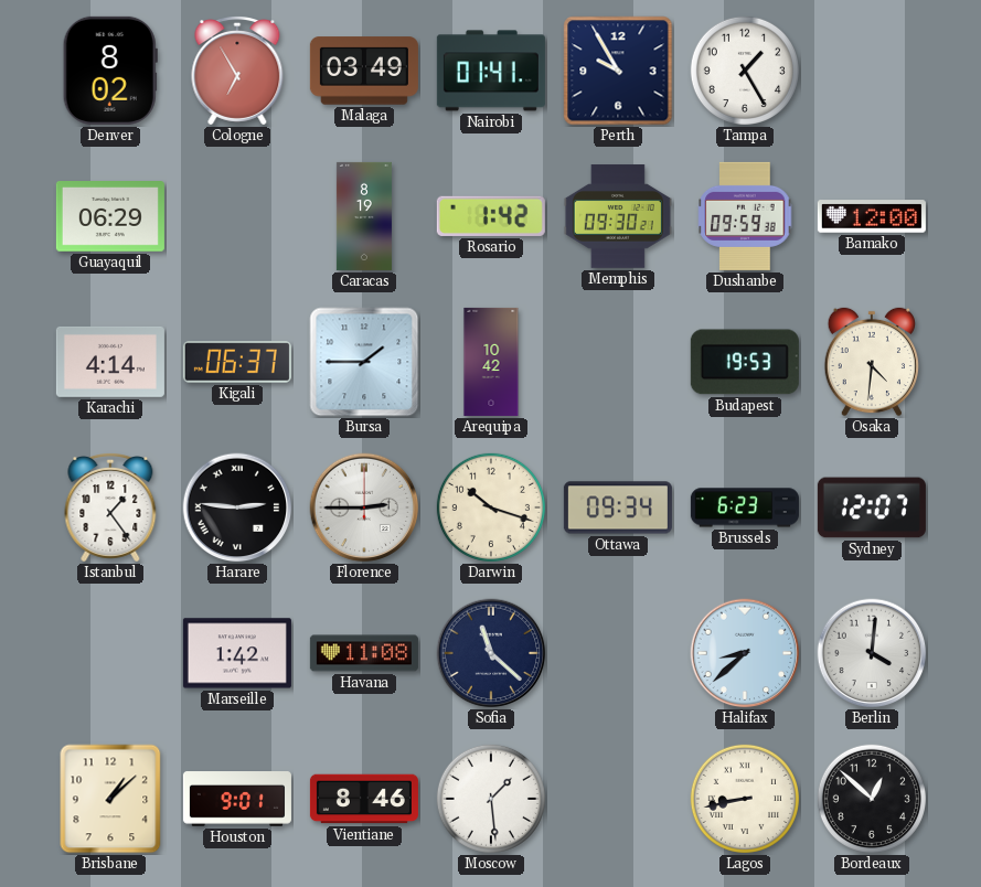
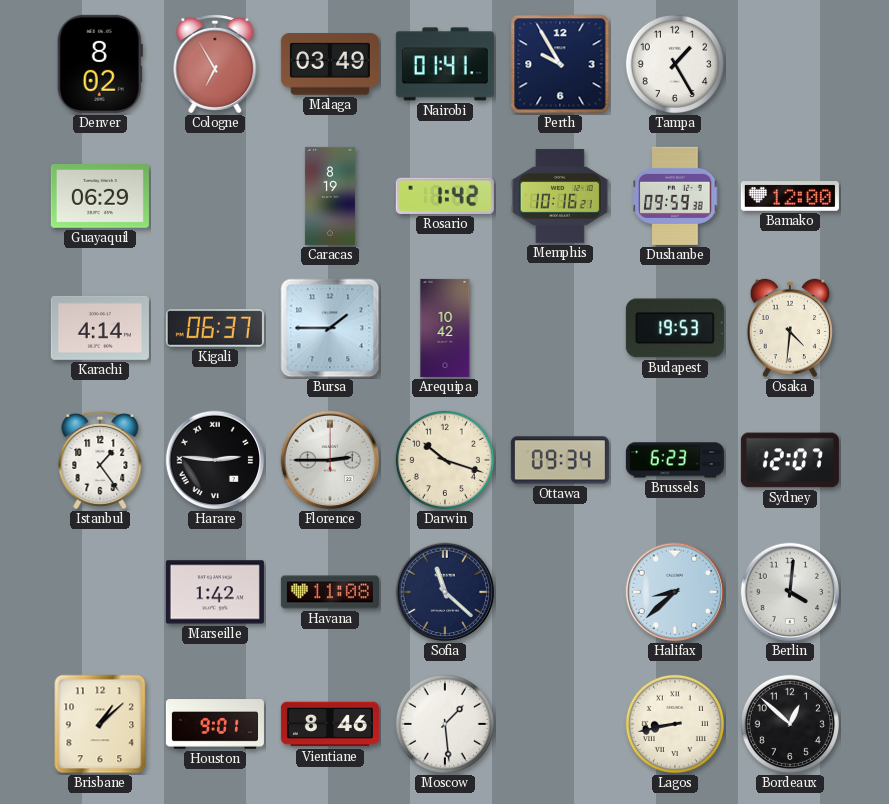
Memphis: 09:30 -> 10:16 (560, 196)
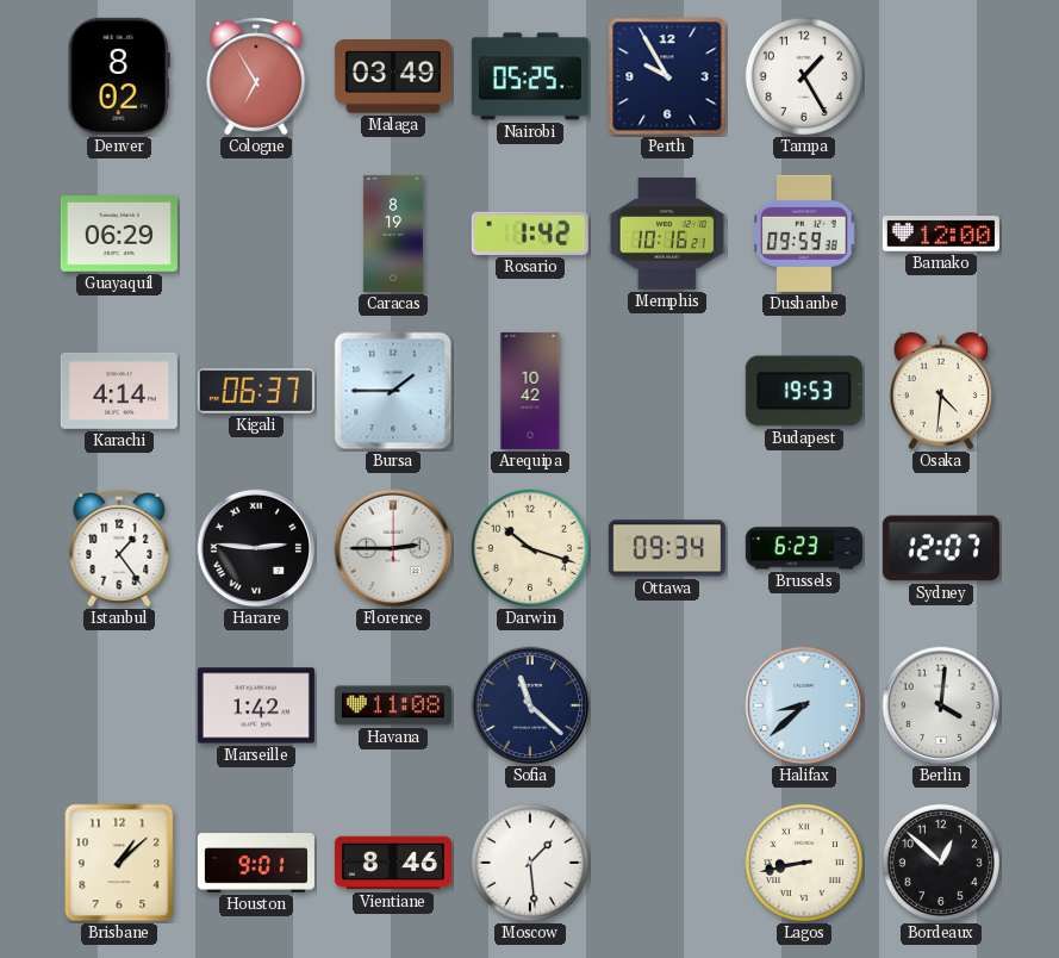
Nairobi: 01:41 -> 05:25 (530, 76)
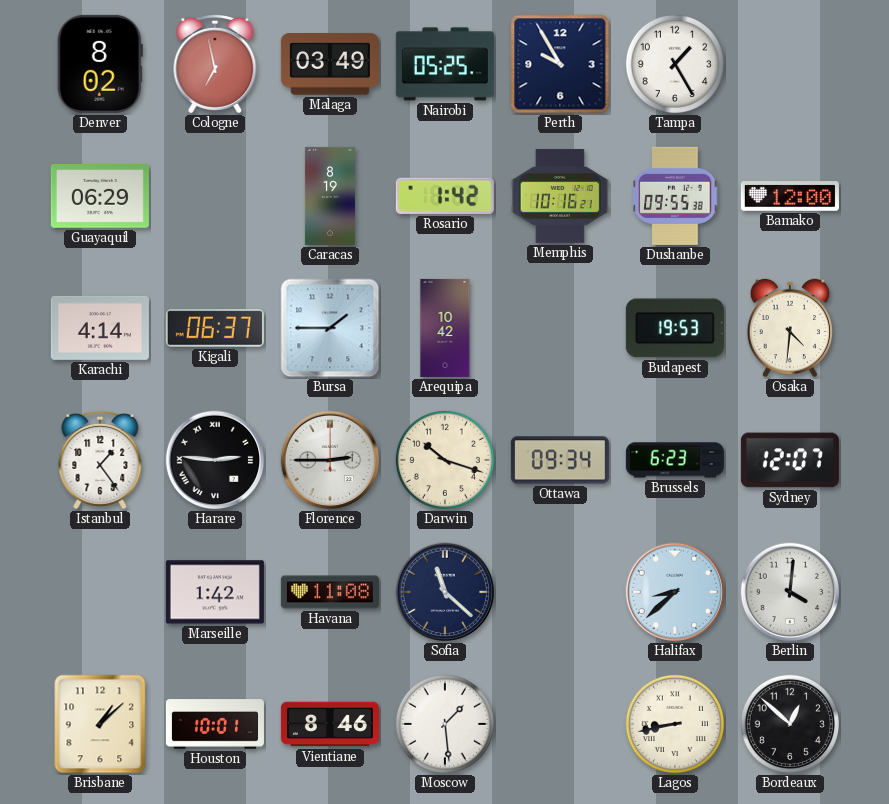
Cologne: 6:55 -> 6:58 (215, 65)
Dushanbe: 09:59 -> 09:55 (675, 196)
Houston: 9:01 -> 10:01 (215, 724)
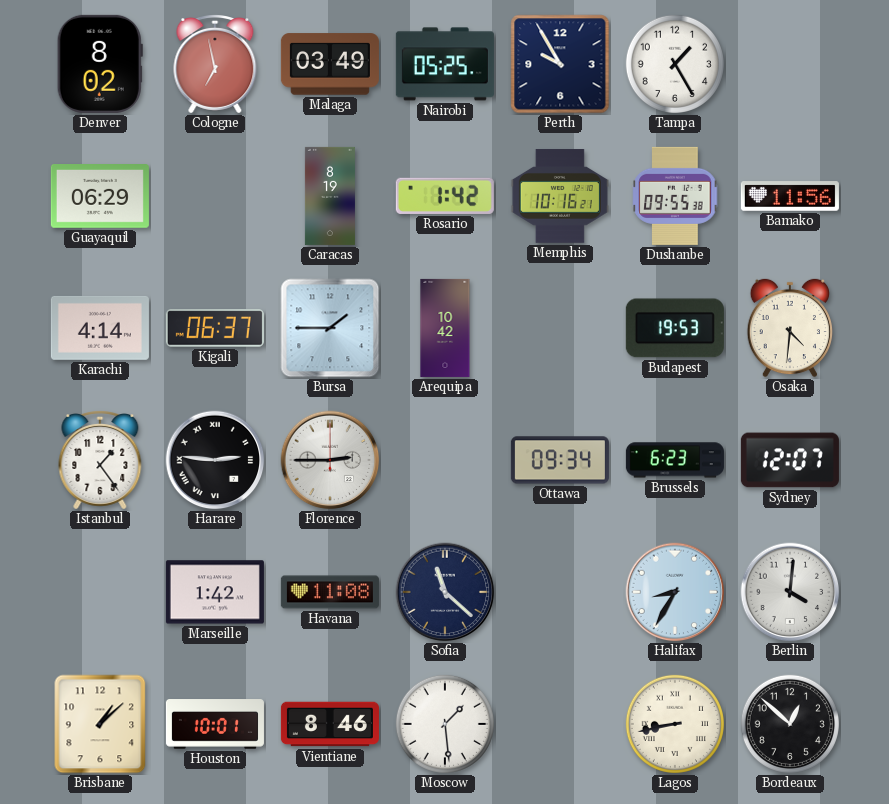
Bamako: 12:00 -> 11:56 (790, 196)
Darwin: 10:18 -> none (445, 460)
Halifax: 8:38 -> 8:35 (675, 592)
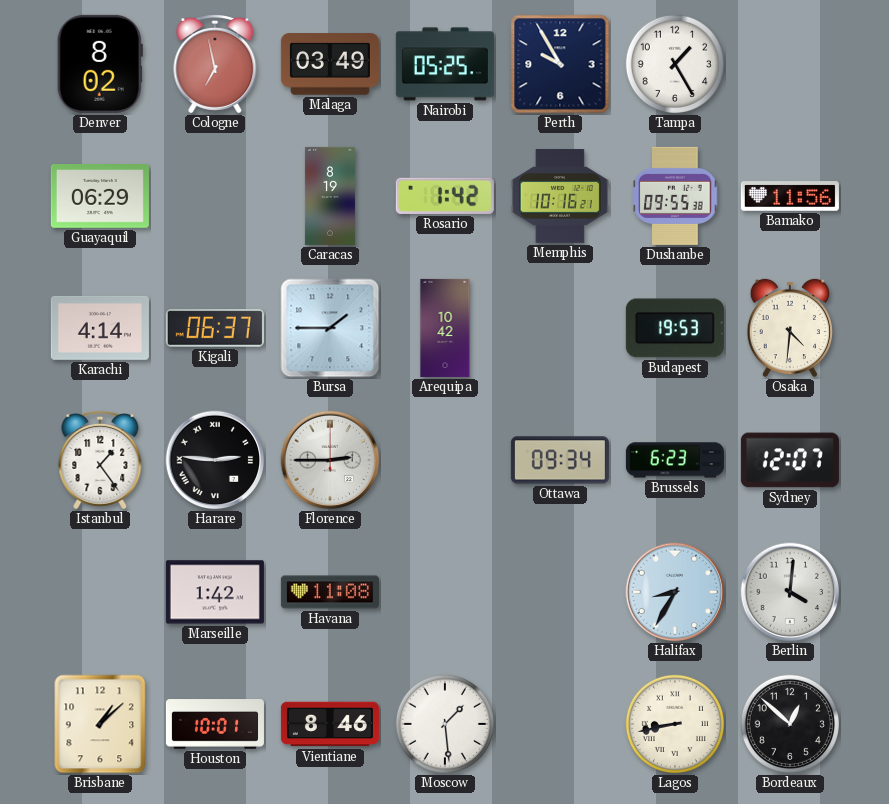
Sofia: 11:22 -> none (445, 592)
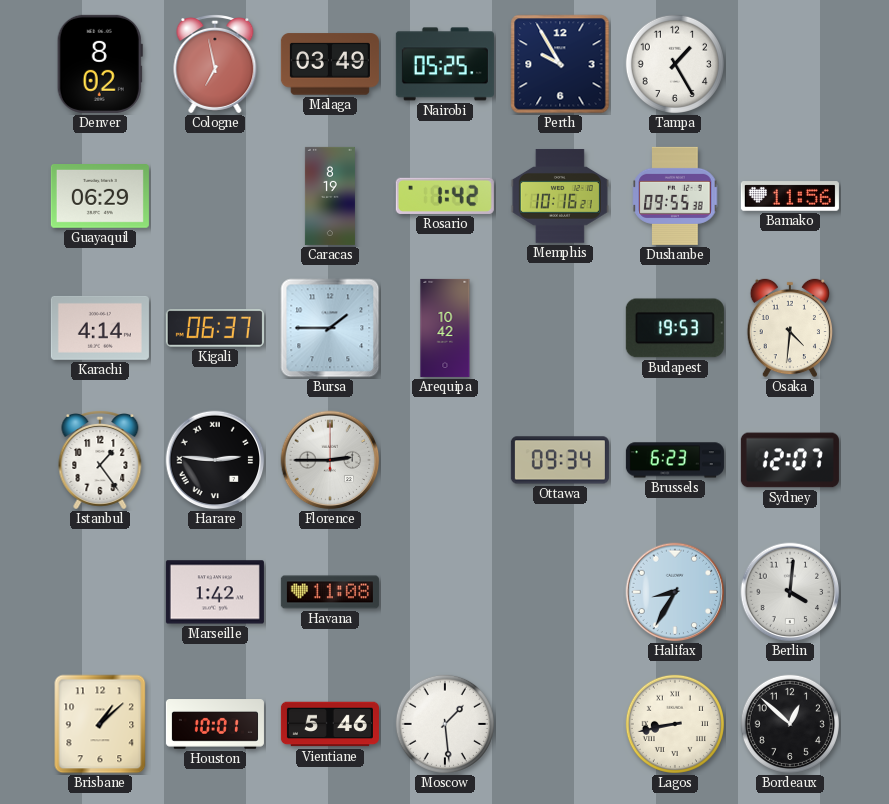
Vientiane: 8:46 -> 5:46 (330, 724)
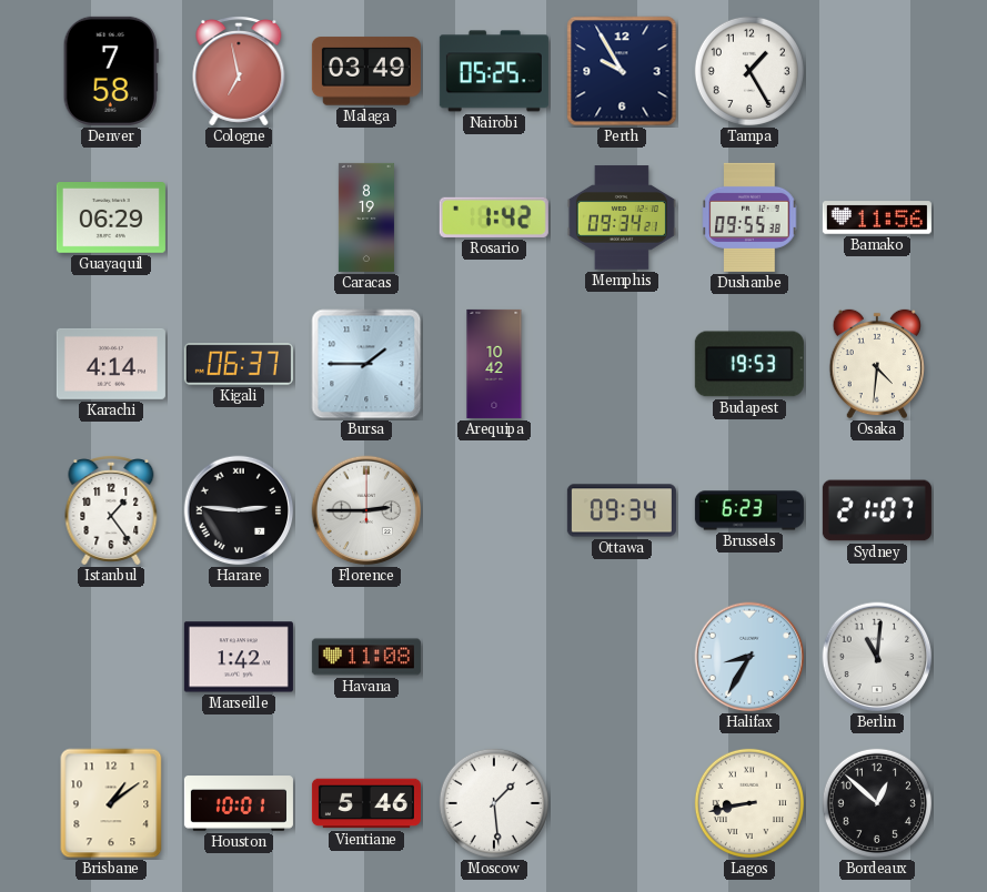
Denver: 8:02 -> 7:58 (111, 71)
Memphis: 10:16 -> 09:34 (622, 217)
Sydney: 12:07 -> 21:07 (877, 510)
Berlin: 4:01 -> 11:01 (877, 657)
Brisbane: 1:08 -> 1:09 (111, 803)
